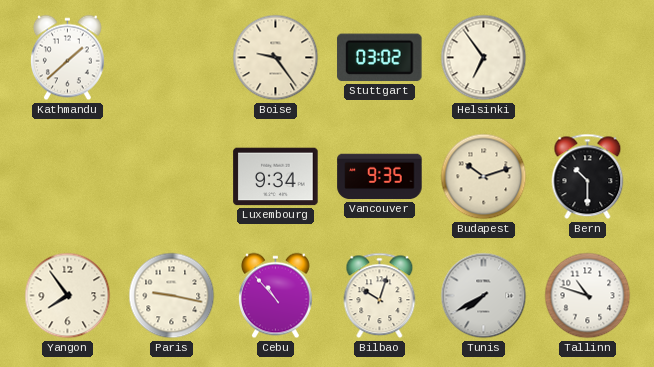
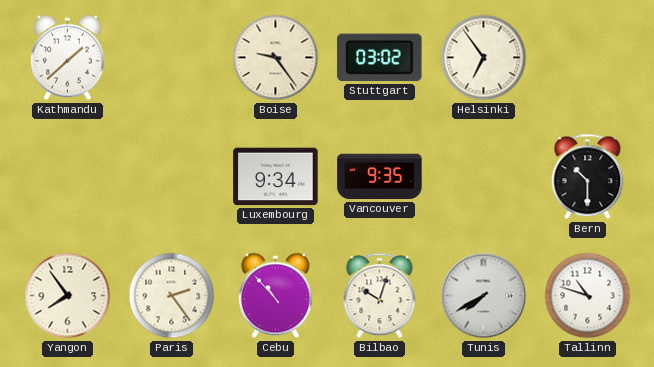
Budapest: 10:12 -> none (484, 177)
Paris: 9:17 -> 2:24 (172, 296)
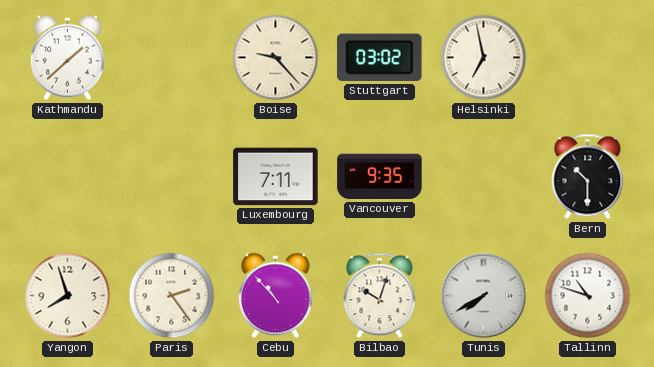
Boise: 9:24 -> 9:23 (276, 58)
Helsinki: 6:54 -> 6:58 (484, 58)
Luxembourg: 9:34 -> 7:11 (276, 177)
Yangon: 7:54 -> 7:57 (68, 296)
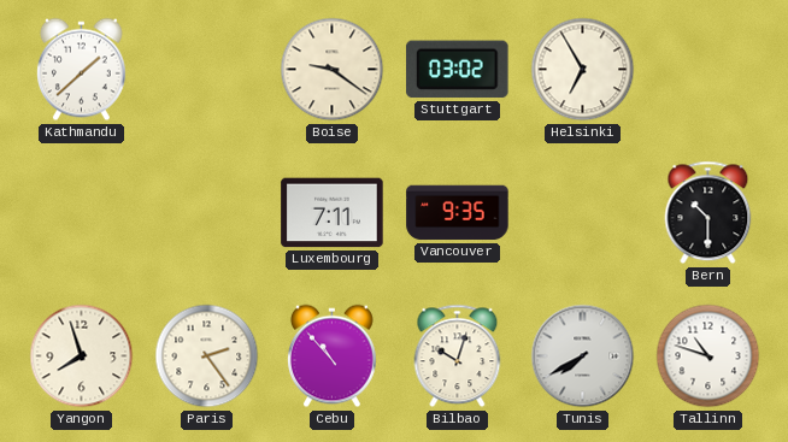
Boise: 9:23 -> 9:21 (333, 70)
Helsinki: 6:58 -> 6:55 (583, 70)
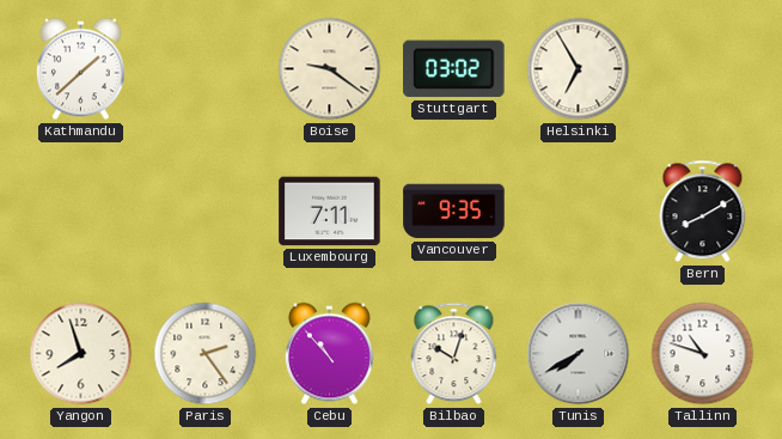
Bern: 10:30 -> 8:10 (703, 212)
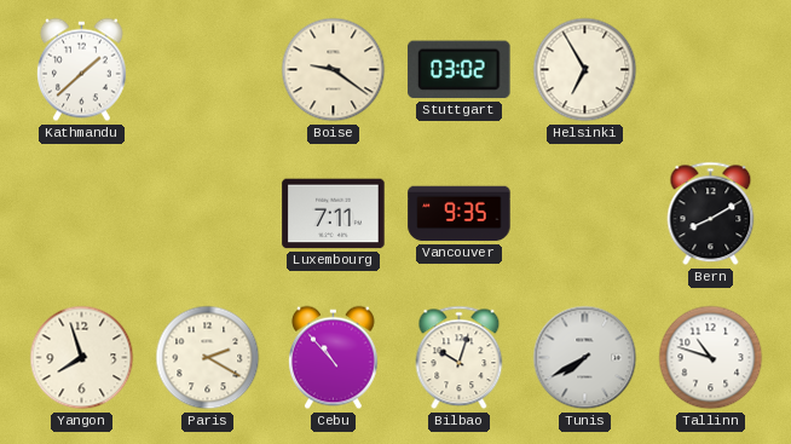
Paris: 2:24 -> 2:20 (208, 358)
